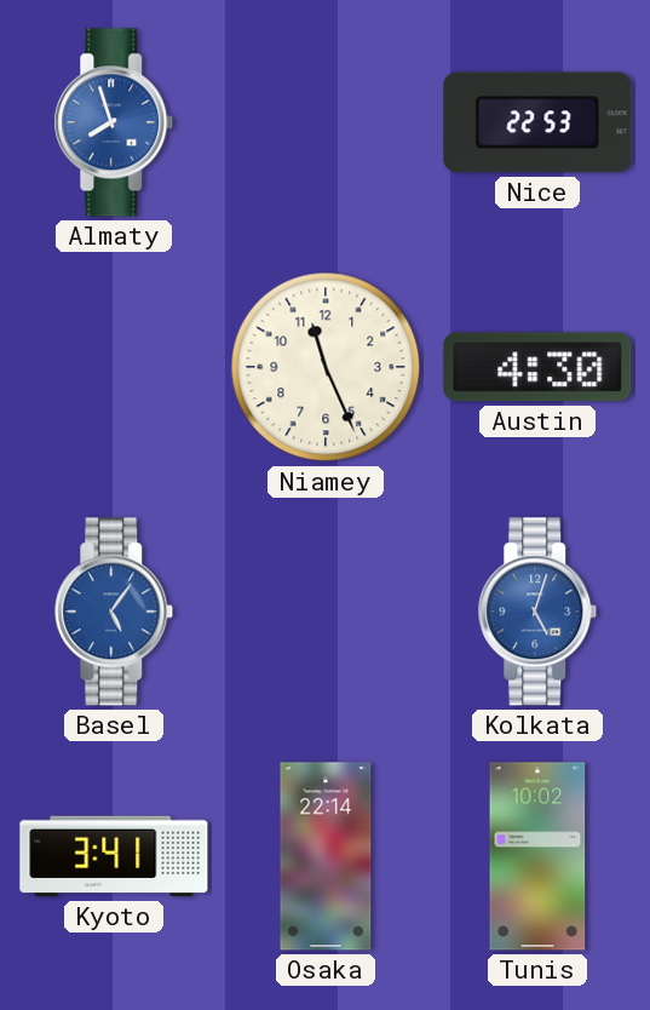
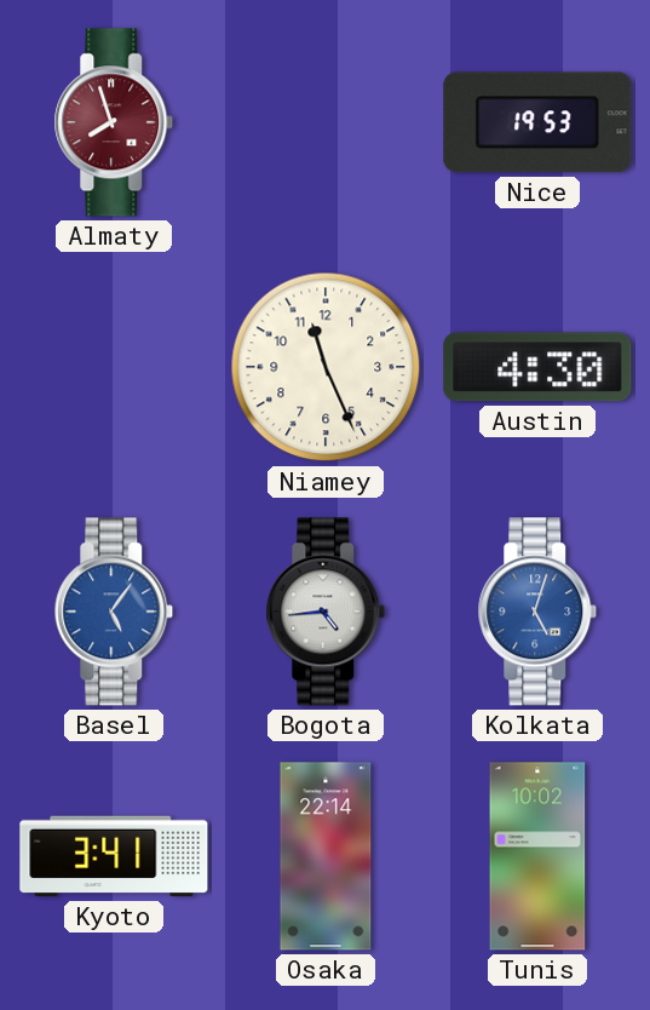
Almaty dial: blue -> burgundy (114, 122)
Nice: 22:53 -> 19:53 (537, 122)
Bogota: none -> 4:44 (326, 612)
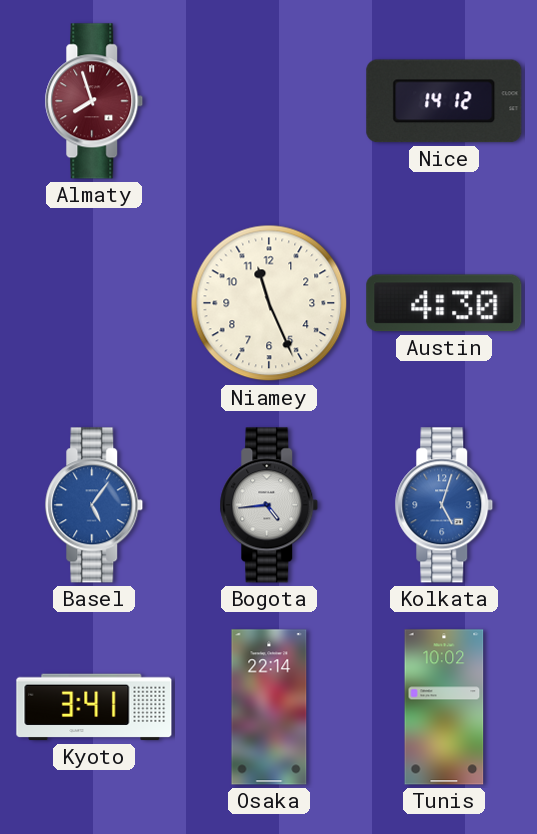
Nice: 19:53 -> 14:12 (444, 101)
